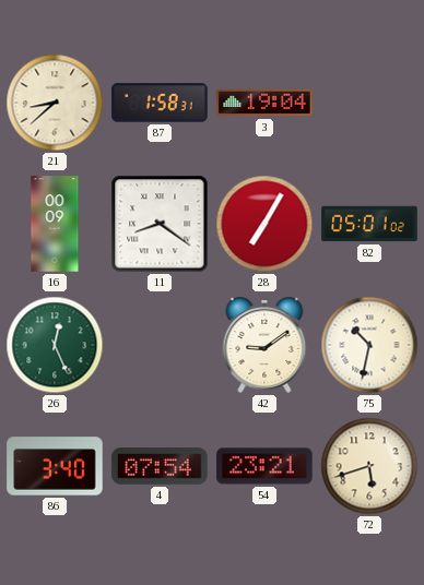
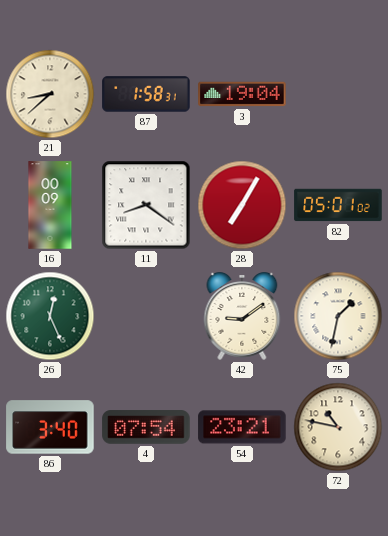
75: 10:32 -> 1:32 (338, 316)
72: 5:42 -> 10:47 (338, 427)
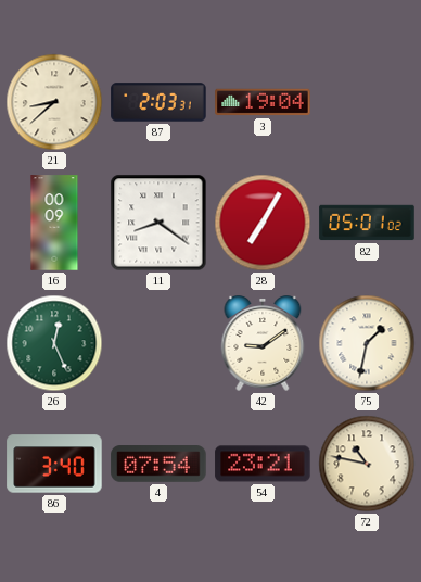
87: 1:58 -> 2:03 (158, 102)
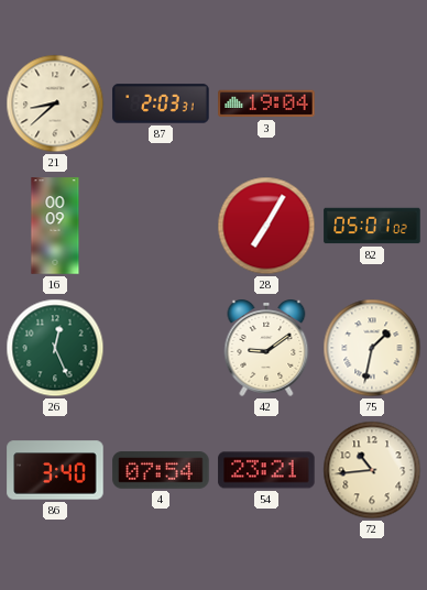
11: 8:21 -> none (158, 223)
72: 10:47 -> 10:44 (372, 470)
